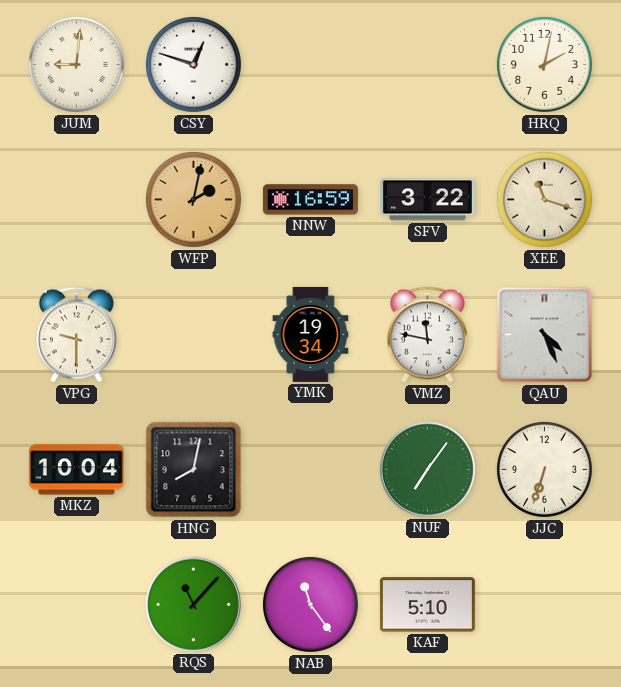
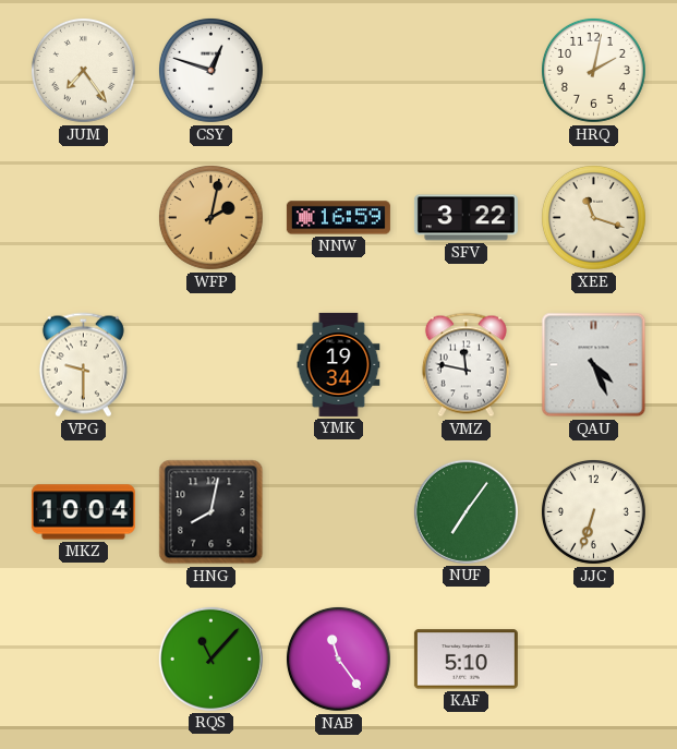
JUM: 9:01 -> 7:24 (83, 70)
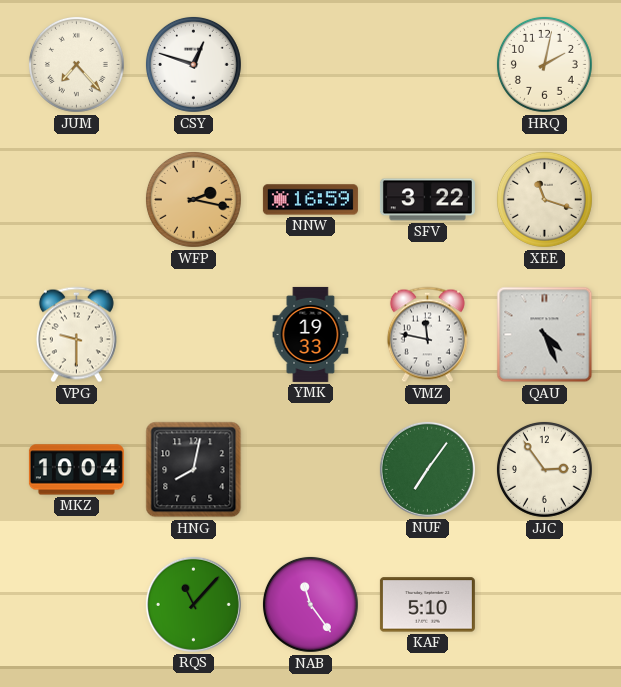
JUM: 7:24 -> 7:23 (76, 64)
WFP: 2:02 -> 2:17 (193, 199)
YMK: 19:34 -> 19:33 (311, 334)
JJC: 6:33 -> 2:54 (544, 469)
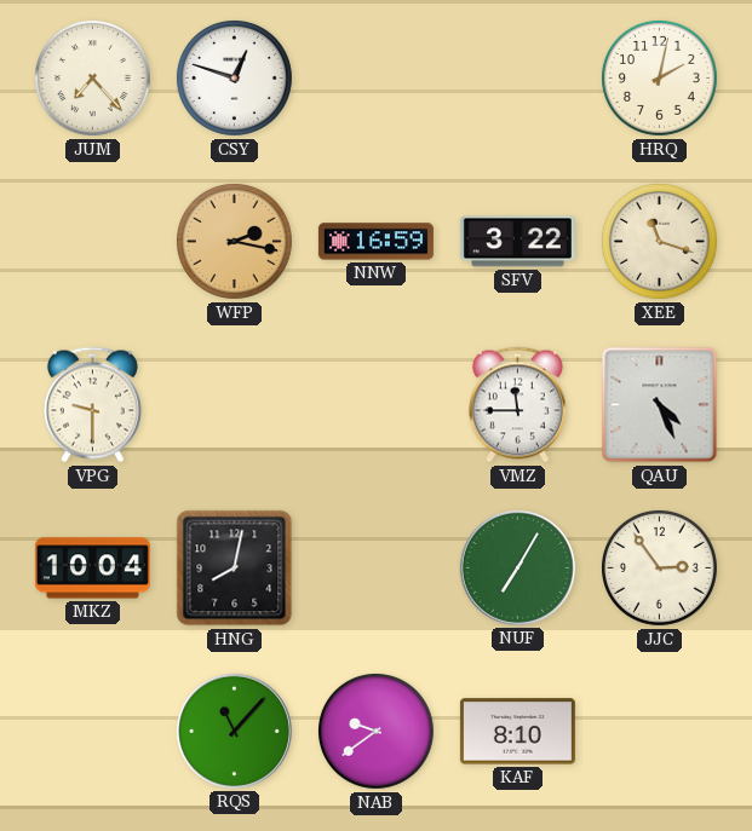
YMK: 19:33 -> none (311, 334)
VMZ: 11:47 -> 11:45 (517, 405)
NUF: 7:06 -> 7:05 (517, 567)
NAB: 11:24 -> 9:39 (375, 731)
KAF: 5:10 -> 8:10 (517, 732)
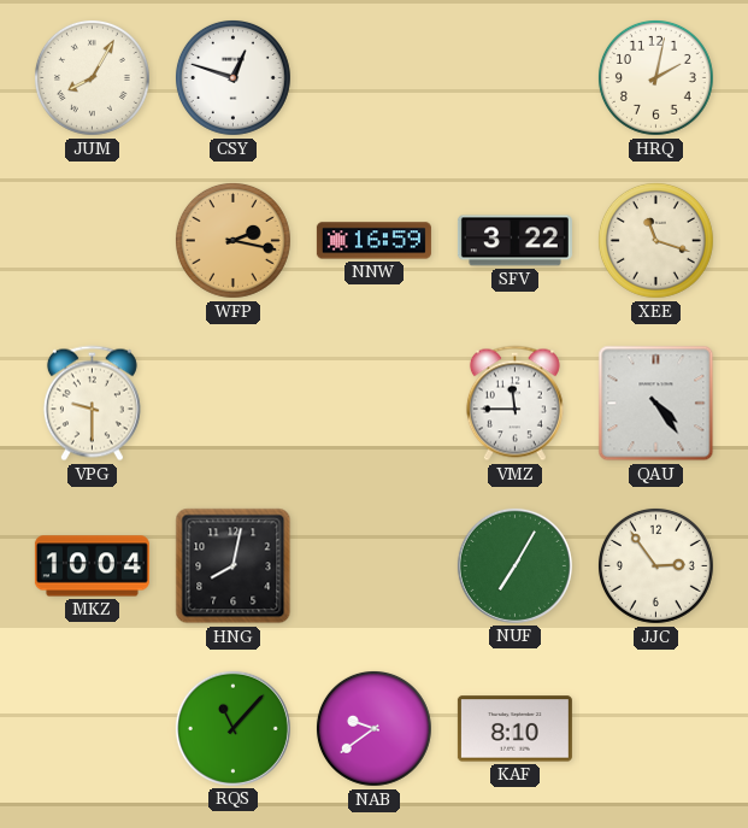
JUM: 7:23 -> 8:05 (92, 77)
QAU: 4:26 -> 4:24 (656, 404)
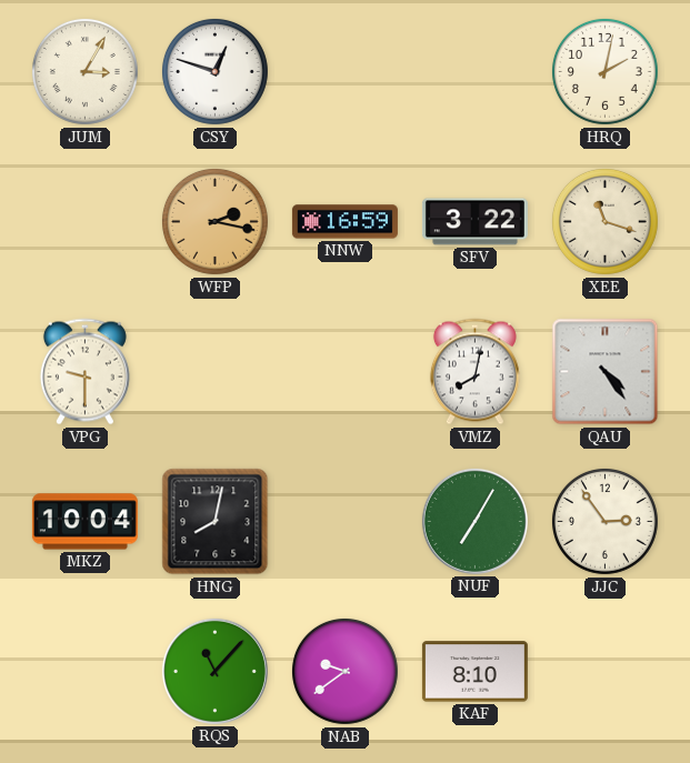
JUM: 8:05 -> 3:05 (84, 71)
VMZ: 11:45 -> 8:02 (474, 372)
